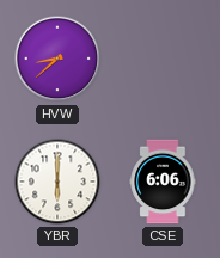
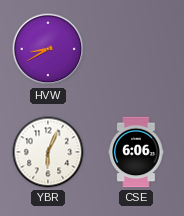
HVW: 8:38 -> 8:40 (48, 49)
YBR: 6:00 -> 6:04 (48, 152)
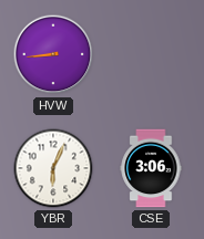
HVW: 8:40 -> 8:44 (53, 54)
CSE: 6:06 -> 3:06 (151, 168)
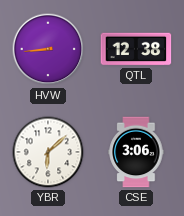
QTL: none -> 12:38 (136, 49)
YBR: 6:04 -> 6:08 (48, 152)
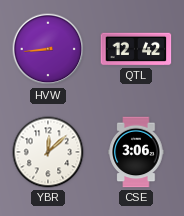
QTL: 12:38 -> 12:42 (136, 49)
YBR: 6:08 -> 12:08 (48, 152)
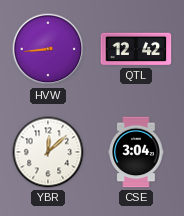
CSE: 3:06 -> 3:04 (136, 152)
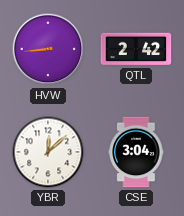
QTL: 12:42 -> 2:42 (136, 49)
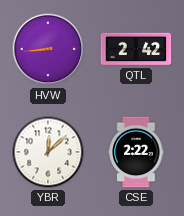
CSE: 3:04 -> 2:22 (136, 152)
